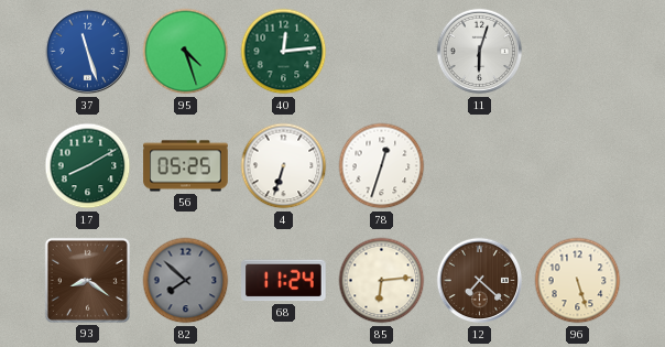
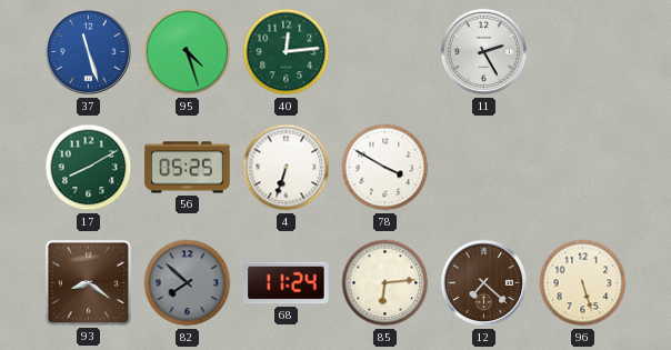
11: 6:03 -> 2:25 (484, 52)
78: 12:33 -> 3:50 (385, 168)
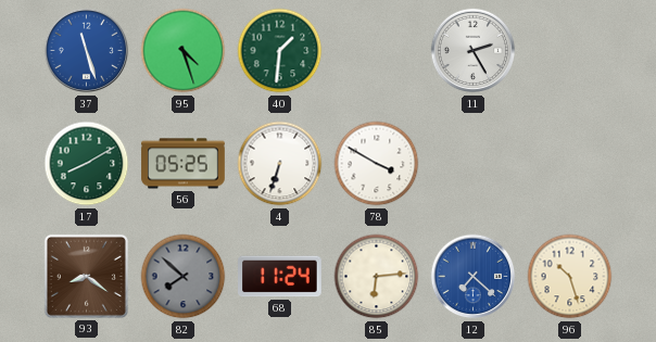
40: 12:14 -> 1:31 (280, 51)
12 dial: brown -> blue (474, 277)
96: 5:27 -> 10:27 (570, 277)
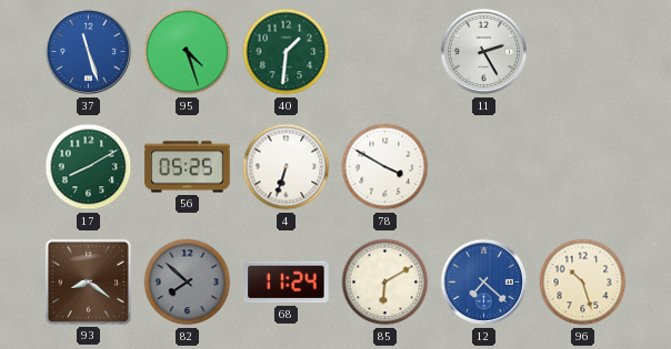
85: 6:14 -> 6:10 (385, 283)
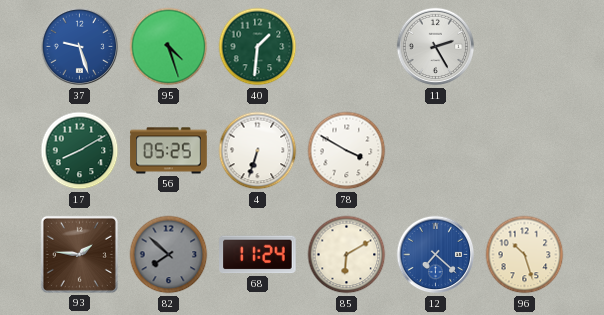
37: 11:27 -> 9:27 (80, 47)
93: 8:21 -> 1:46 (79, 254)
